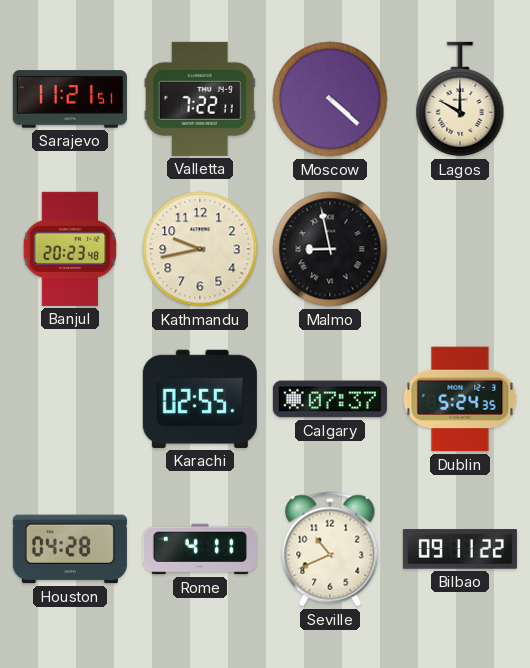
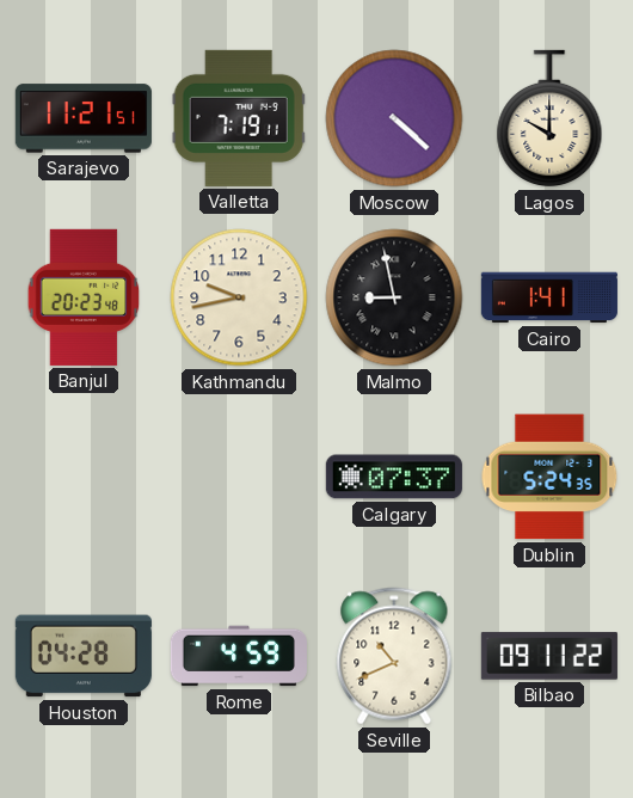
Valletta: 7:22 -> 7:19 (239, 118)
Cairo: none -> 1:41 (549, 297)
Karachi: 02:55 -> none (200, 399)
Rome: 4:11 -> 4:59 (239, 656)
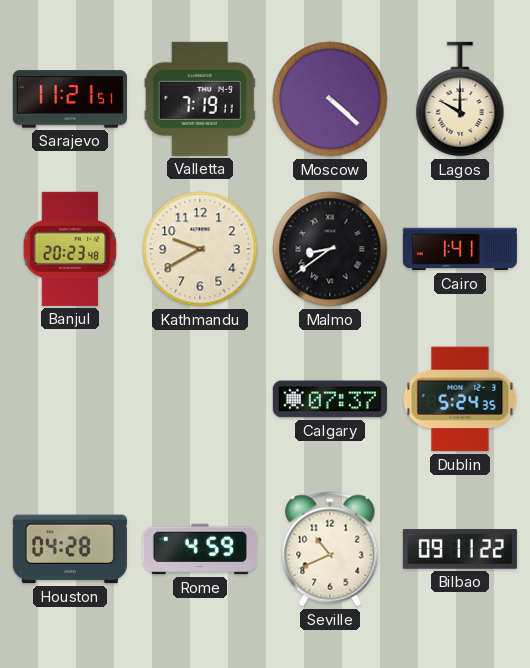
Kathmandu: 9:43 -> 9:40 (200, 249)
Malmo: 8:58 -> 8:39 (330, 249)
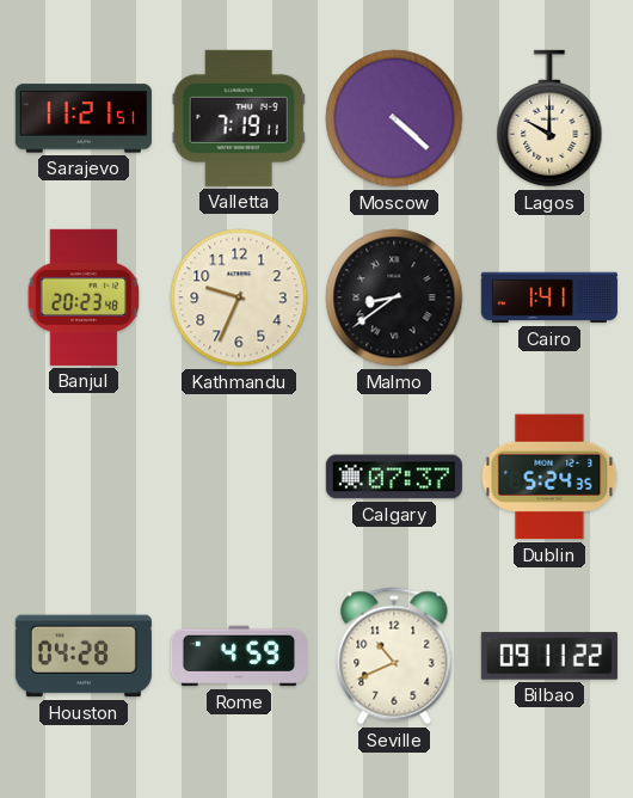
Kathmandu: 9:40 -> 9:34 (239, 297)
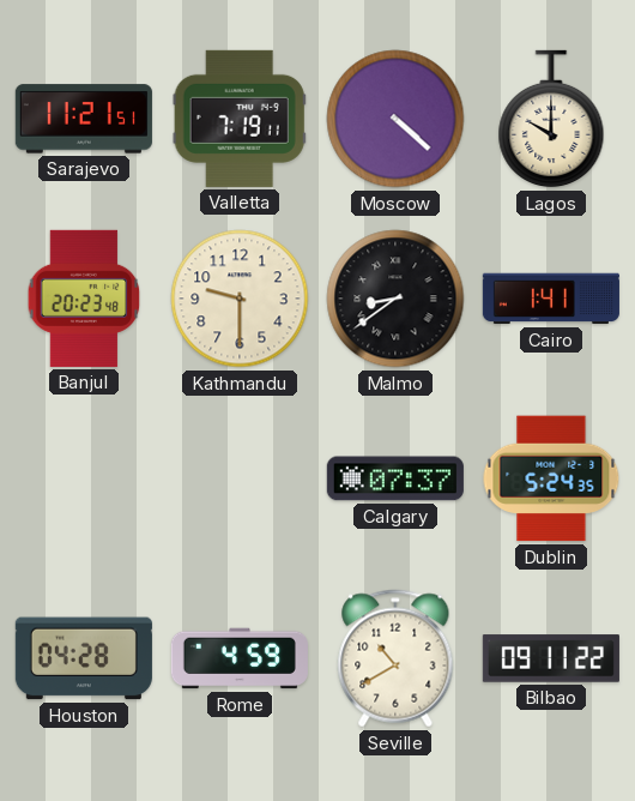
Kathmandu: 9:34 -> 9:30 (240, 299)
Seville: 10:41 -> 10:40 (395, 658)
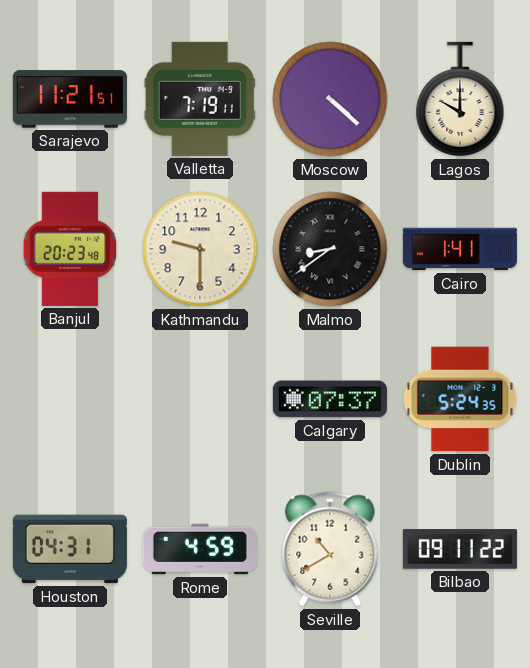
Houston: 04:28 -> 04:31 (70, 549)
